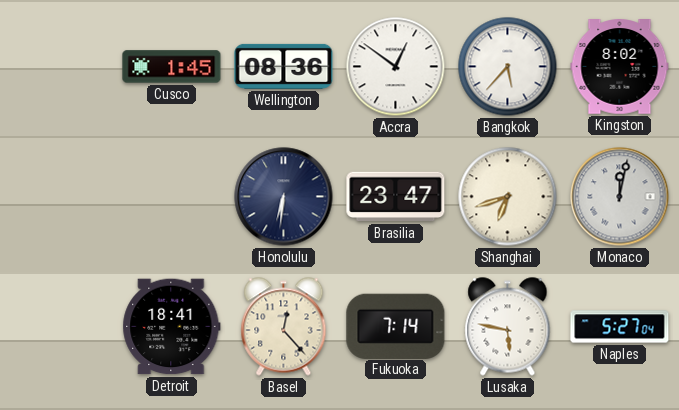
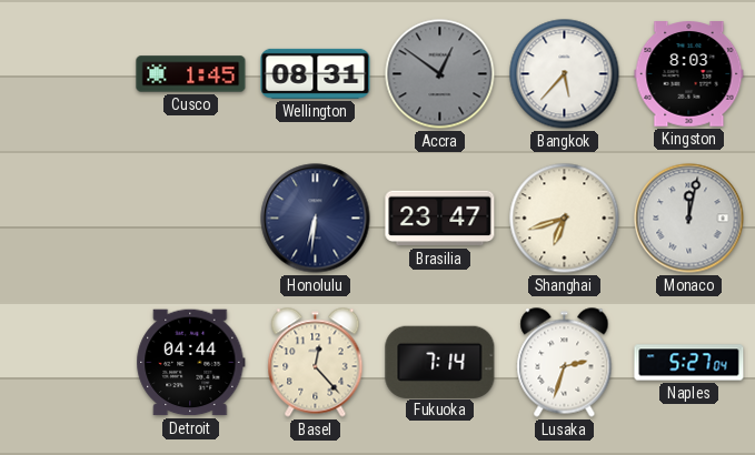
Wellington: 08:36 -> 08:31 (316, 73)
Accra dial: white -> grey (440, 74)
Kingston: 8:02 -> 8:03 (689, 74)
Detroit: 18:41 -> 04:44 (191, 363)
Lusaka: 5:47 -> 2:33 (565, 363)
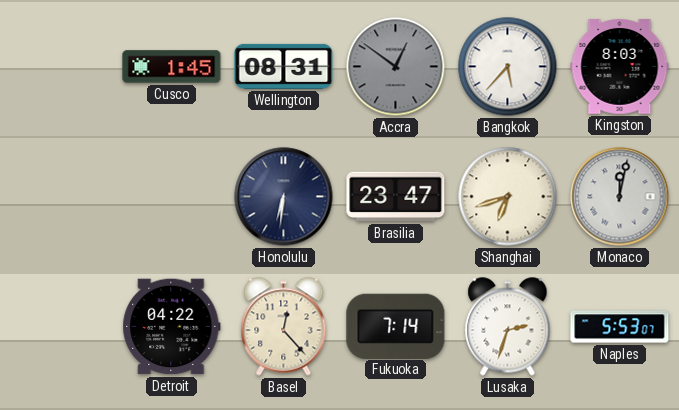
Detroit: 04:44 -> 04:22 (172, 327)
Naples: 5:27 -> 5:53 (620, 327)
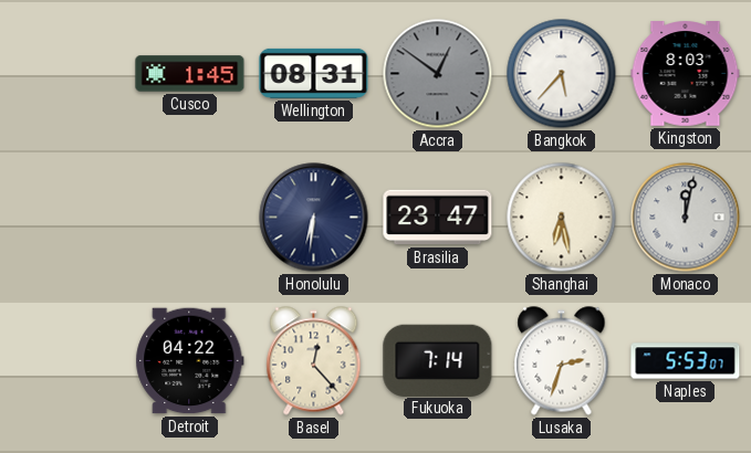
Shanghai: 6:42 -> 6:28 (562, 218)
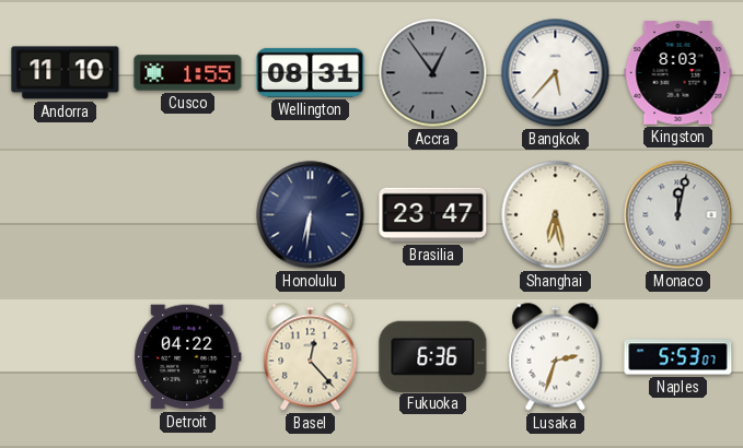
Andorra: none -> 11:10 (66, 73)
Cusco: 1:45 -> 1:55 (188, 73)
Accra: 12:51 -> 12:54 (433, 73)
Fukuoka: 7:14 -> 6:36 (433, 356)
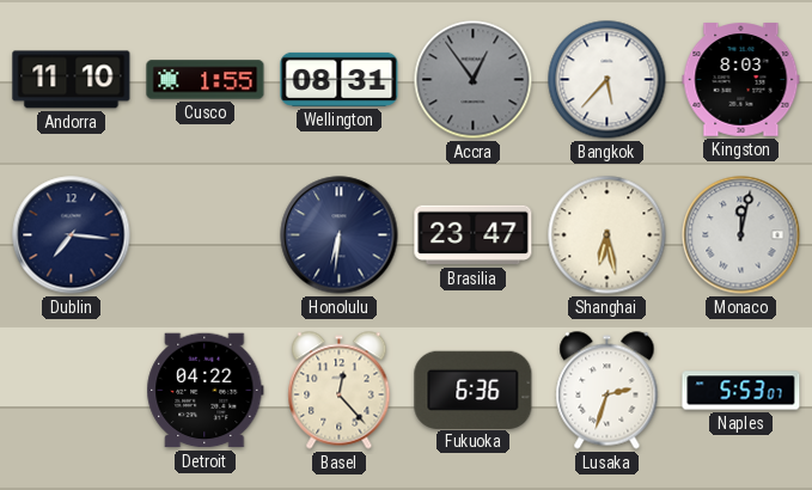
Dublin: none -> 7:16 (72, 235)
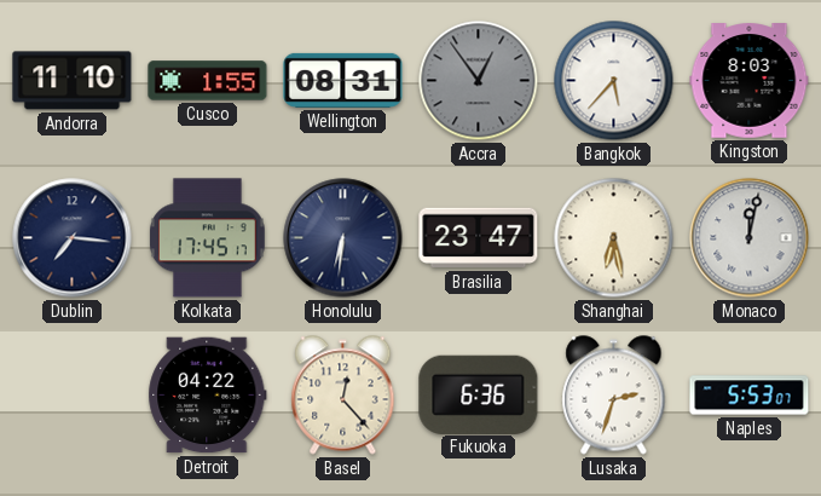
Kolkata: none -> 17:45 (207, 238)
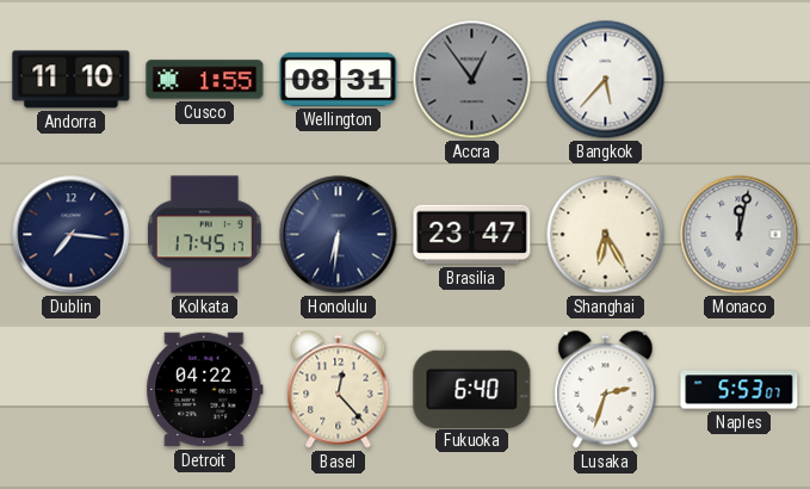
Kingston: 8:03 -> none (750, 81)
Shanghai: 6:28 -> 6:25 (606, 235)
Fukuoka: 6:36 -> 6:40 (472, 389)
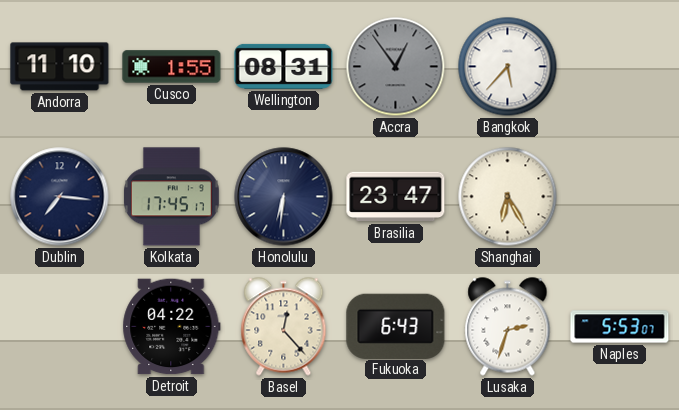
Monaco: 12:02 -> none (740, 235)
Fukuoka: 6:40 -> 6:43 (396, 326)
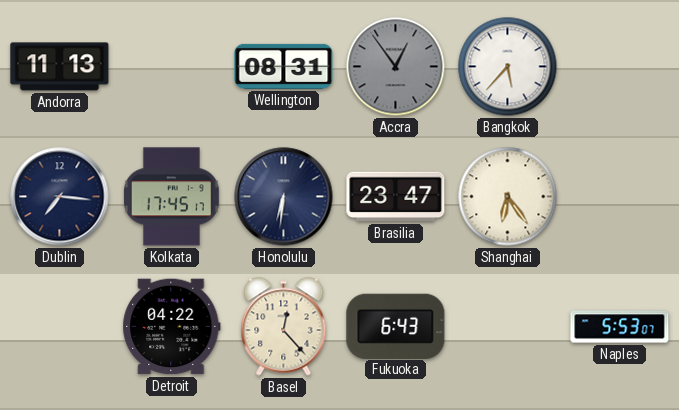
Andorra: 11:10 -> 11:13 (60, 67)
Cusco: 1:55 -> none (172, 67)
Shanghai: 6:25 -> 6:24 (508, 197)
Lusaka: 2:33 -> none (508, 327)
